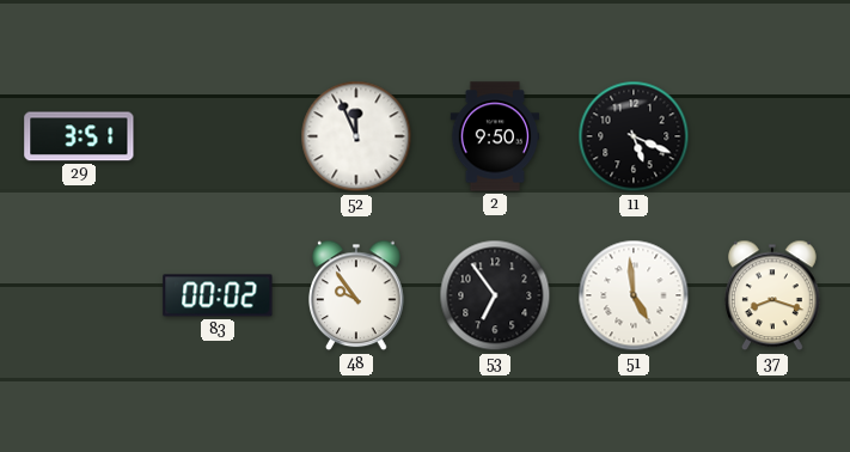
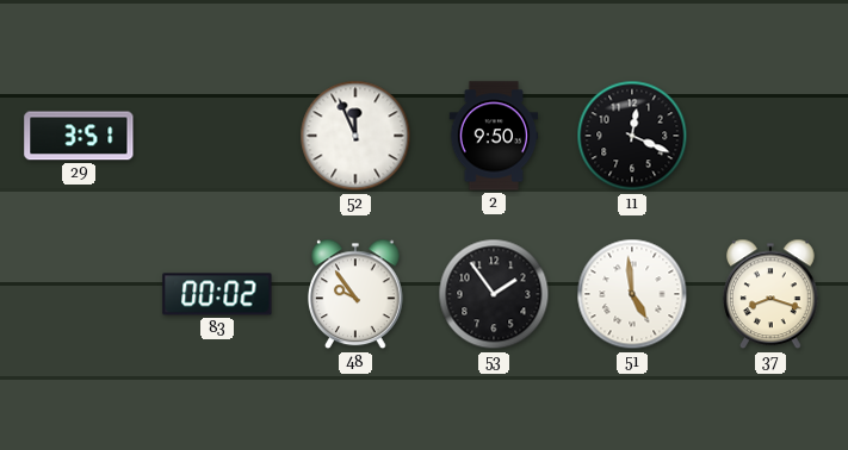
11: 5:19 -> 12:19 (632, 136)
53: 6:54 -> 1:54 (494, 294)
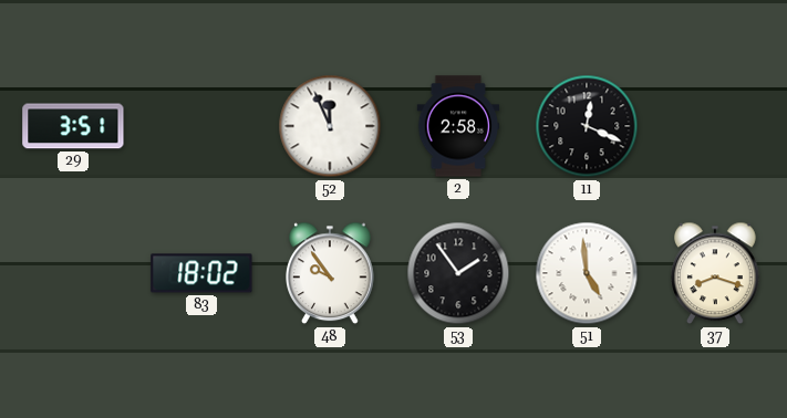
2: 9:50 -> 2:58 (458, 126)
83: 00:02 -> 18:02 (201, 273)
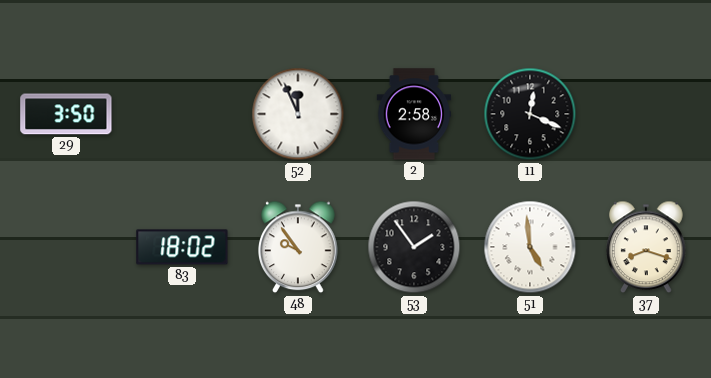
29: 3:51 -> 3:50 (66, 114)
